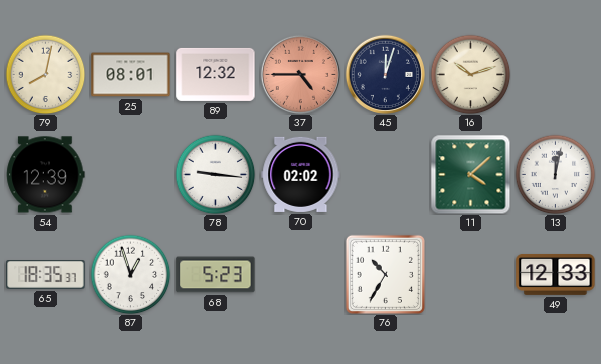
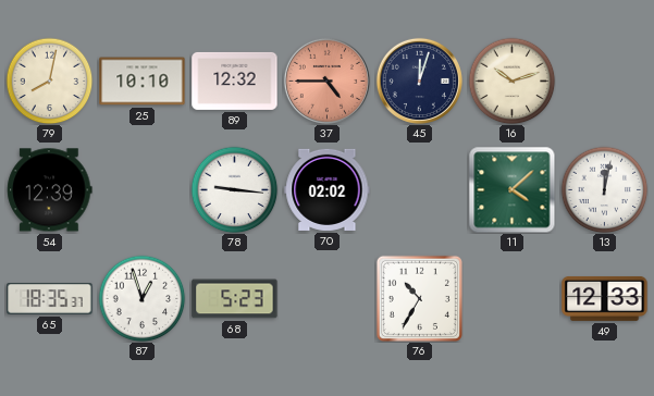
25: 08:01 -> 10:10 (143, 82)
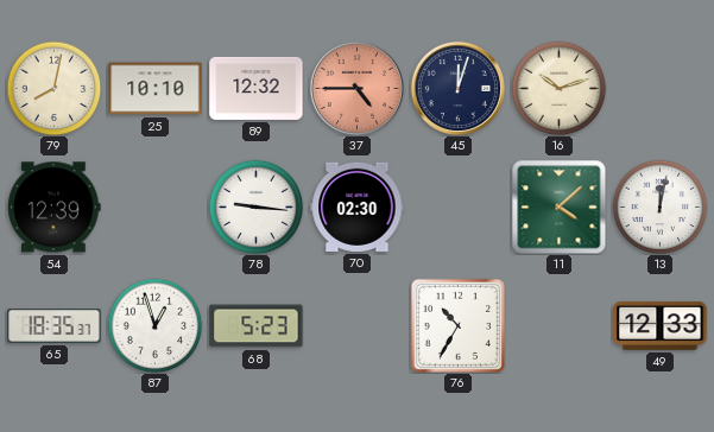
70: 02:02 -> 02:30 (358, 207)
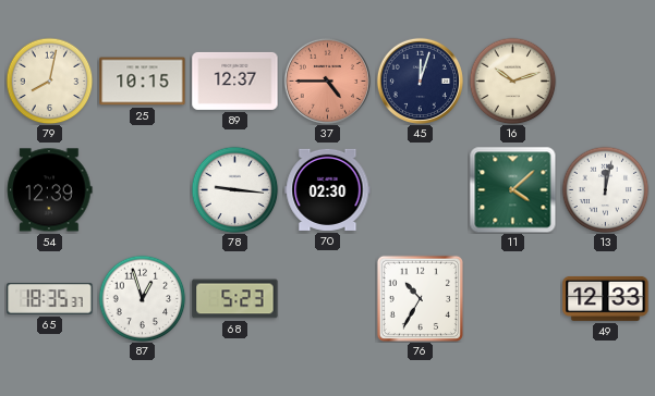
25: 10:10 -> 10:15 (143, 82)
89: 12:32 -> 12:37 (235, 81)
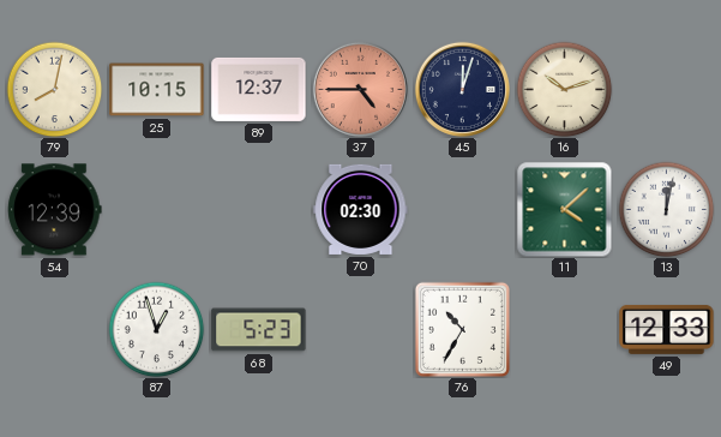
78: 9:16 -> none (234, 189)
65: 18:35 -> none (50, 299)
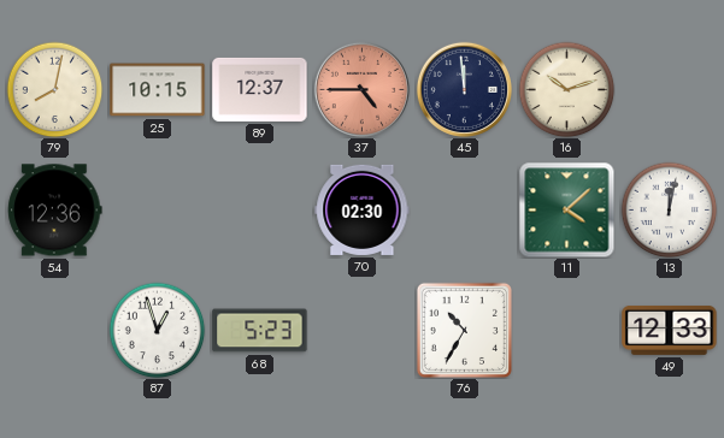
45: 12:03 -> 11:59 (464, 89)
54: 12:39 -> 12:36 (55, 211)
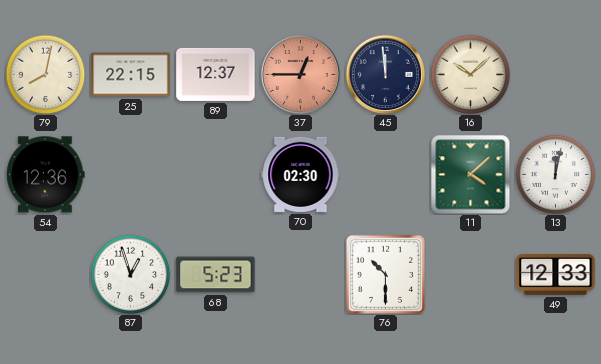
25: 10:15 -> 22:15 (131, 75)
37: 4:45 -> 12:45 (300, 74)
16: 10:12 -> 10:08 (470, 74)
76: 10:35 -> 10:30 (385, 274)
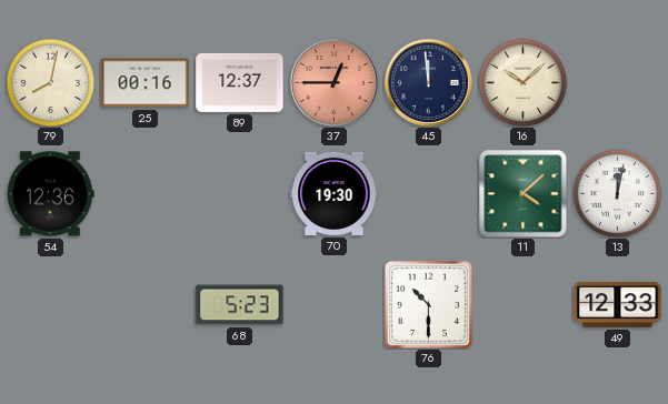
25: 22:15 -> 00:16 (146, 83)
70: 02:30 -> 19:30 (335, 193)
87: 12:57 -> none (130, 274)
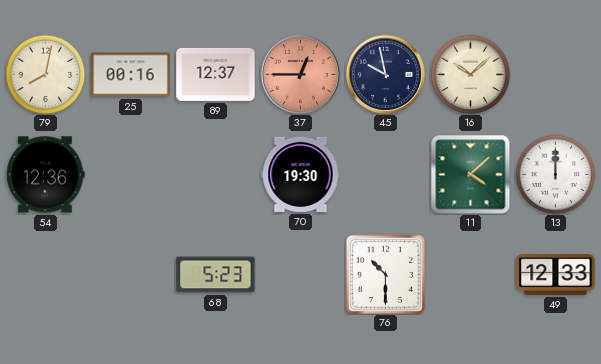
45: 11:59 -> 9:58 (385, 74)
13: 12:02 -> 12:00 (555, 174)
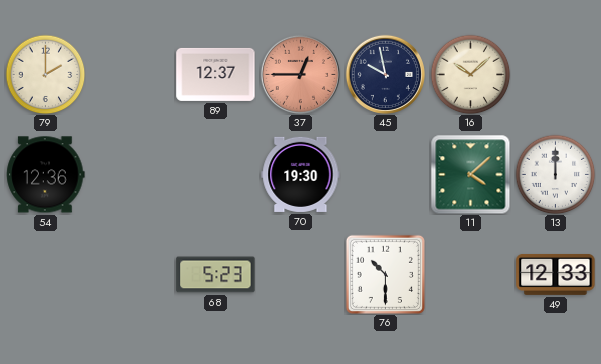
79: 8:02 -> 2:00 (45, 74)
25: 00:16 -> none (131, 75)
